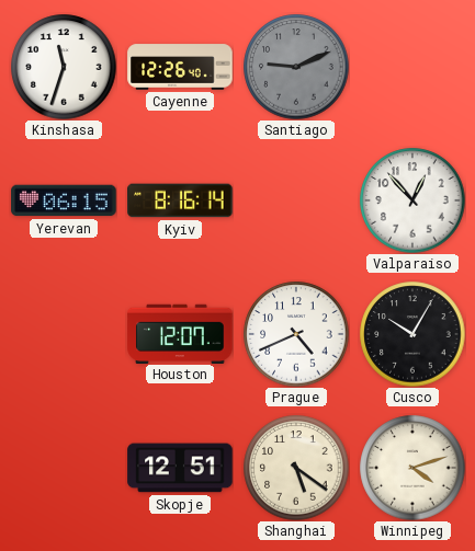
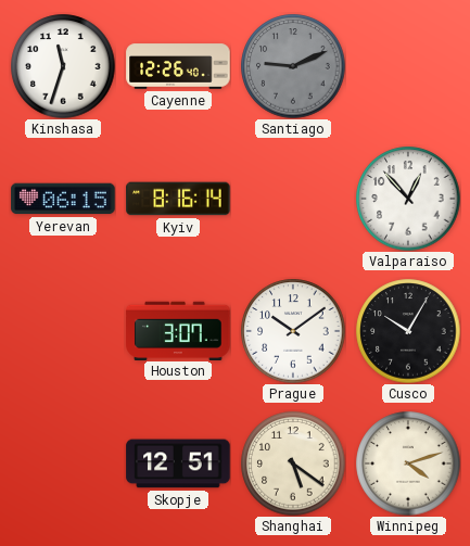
Houston: 12:07 -> 3:07 (178, 330)
Prague: 4:41 -> 10:09 (293, 331)
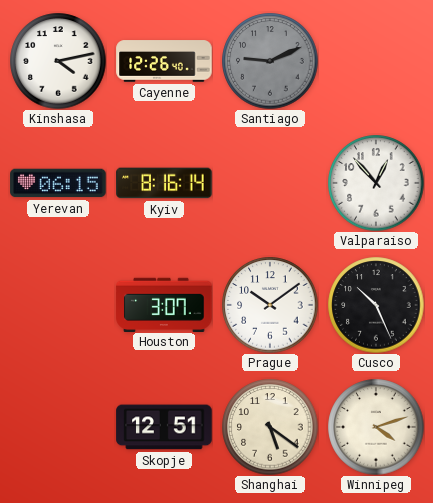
Kinshasa: 11:33 -> 4:13 (58, 61)
Cusco: 10:05 -> 10:26 (376, 305)
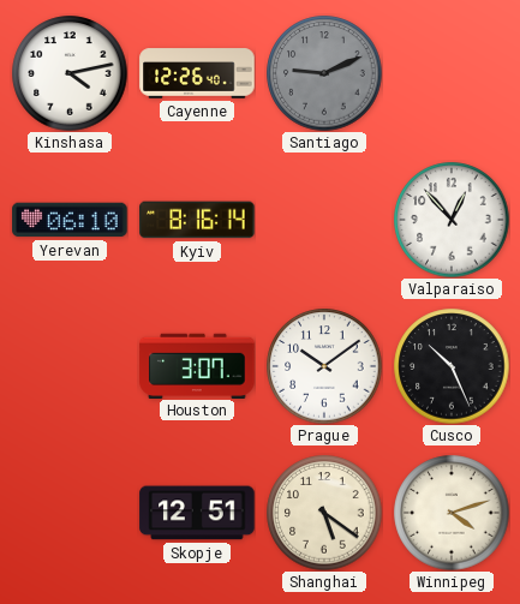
Yerevan: 06:15 -> 06:10 (70, 220)
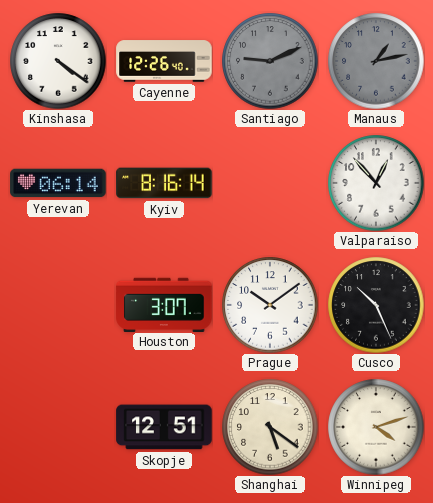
Kinshasa: 4:13 -> 4:21 (58, 61)
Manaus: none -> 1:13 (376, 61)
Yerevan: 06:10 -> 06:14 (58, 183)
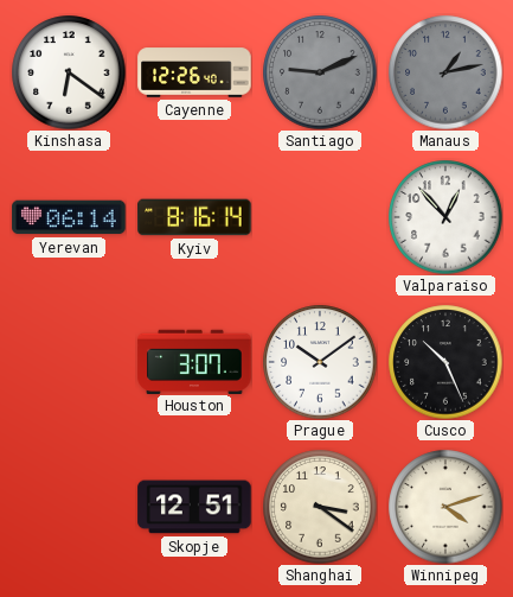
Kinshasa: 4:21 -> 6:21 (69, 72)
Shanghai: 5:21 -> 3:21 (320, 507)
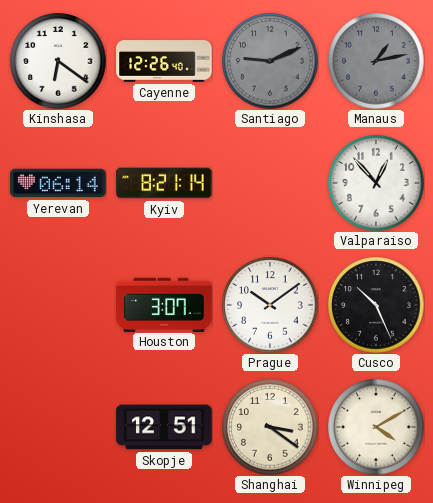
Kyiv: 8:16 -> 8:21 (164, 183)
Winnipeg: 4:12 -> 4:10 (376, 427)
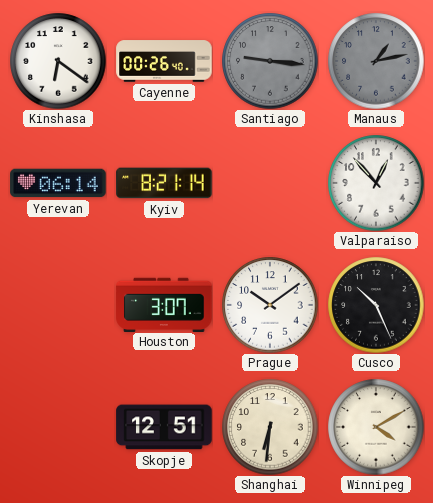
Cayenne: 12:26 -> 00:26 (164, 61)
Santiago: 9:11 -> 9:16 (270, 61)
Shanghai: 3:21 -> 6:31 (270, 427)
